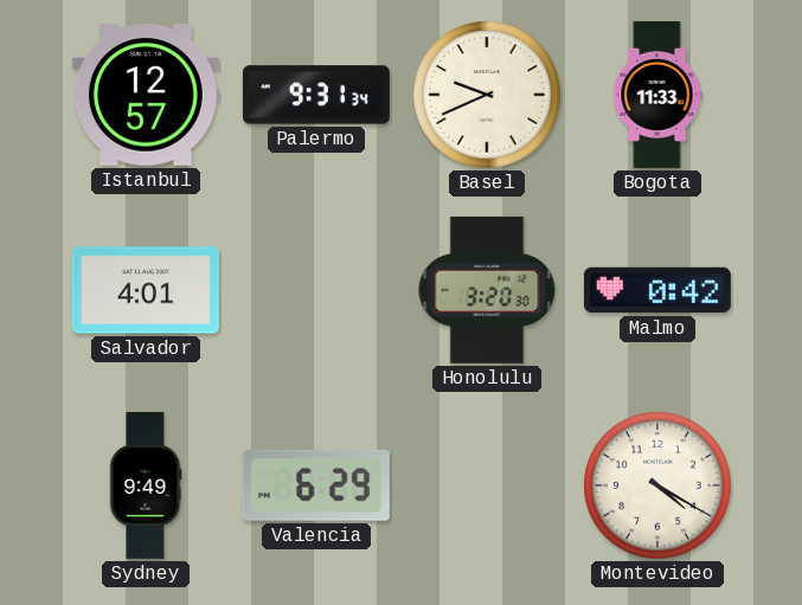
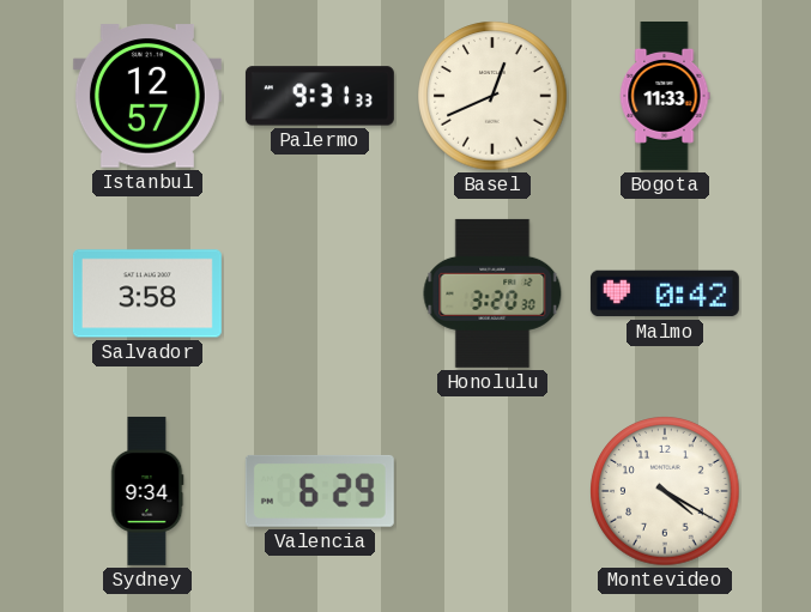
Palermo: 9:31:34 -> 9:31:33 (320, 96)
Basel: 9:41 -> 12:41 (492, 96)
Salvador: 4:01 -> 3:58 (147, 293)
Sydney: 9:49 -> 9:34 (147, 491)
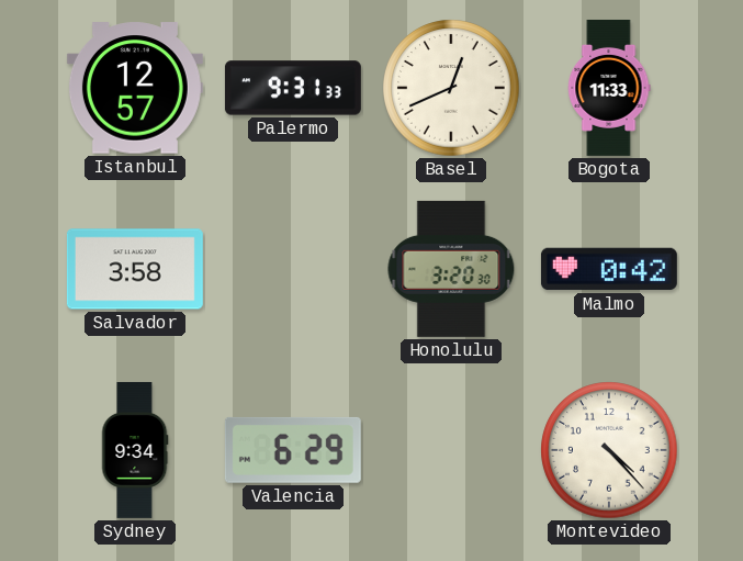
Montevideo: 4:20 -> 4:23 (609, 450)
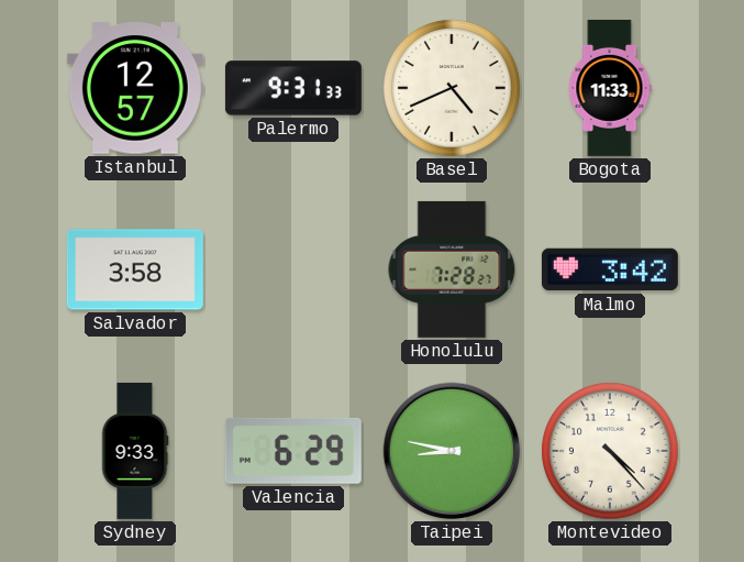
Basel: 12:41 -> 4:41 (452, 88)
Honolulu: 3:20 -> 7:28 (452, 269)
Malmo: 0:42 -> 3:42 (610, 269)
Sydney: 9:34 -> 9:33 (135, 451)
Taipei: none -> 8:47 (452, 451)
